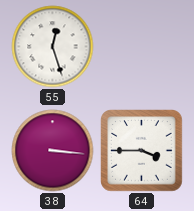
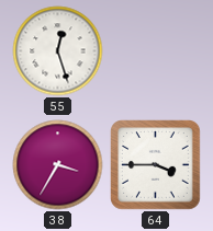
38: 3:16 -> 3:35 (58, 165)
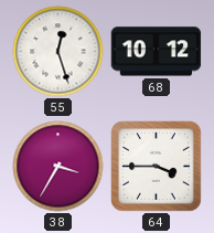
68: none -> 10:12 (157, 52)
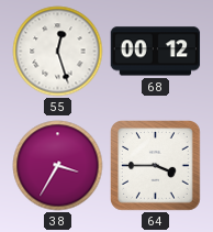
68: 10:12 -> 00:12 (156, 52)
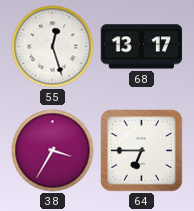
68: 00:12 -> 13:17 (142, 47)
64: 3:45 -> 6:45 (142, 151)
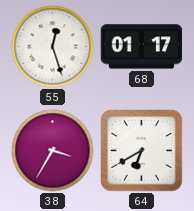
68: 13:17 -> 01:17 (142, 47)
64: 6:45 -> 6:40 (142, 151)
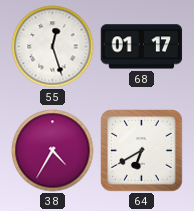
38: 3:35 -> 4:35 (53, 151)
